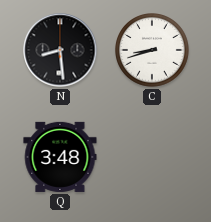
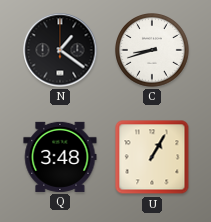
N: 8:29 -> 1:21 (60, 50)
U: none -> 1:05 (152, 157)
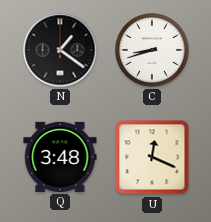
U: 1:05 -> 12:19 (152, 157)
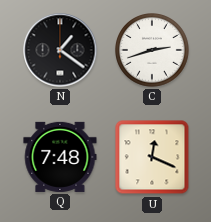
C: 8:42 -> 2:42 (152, 50)
Q: 3:48 -> 7:48 (60, 157)
